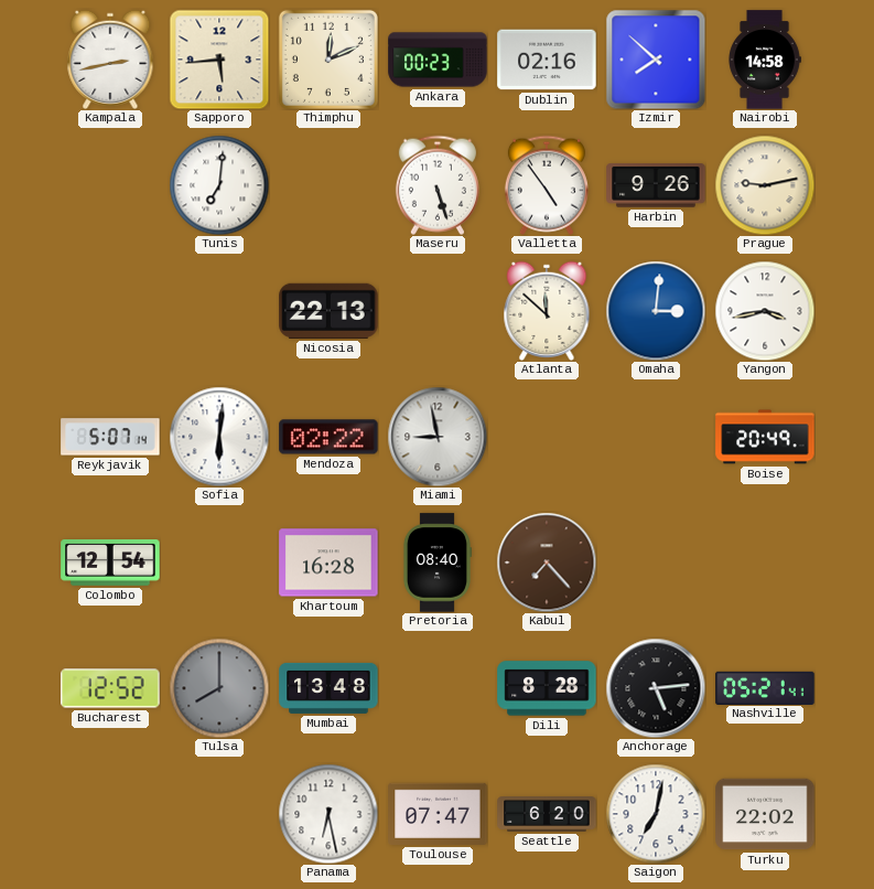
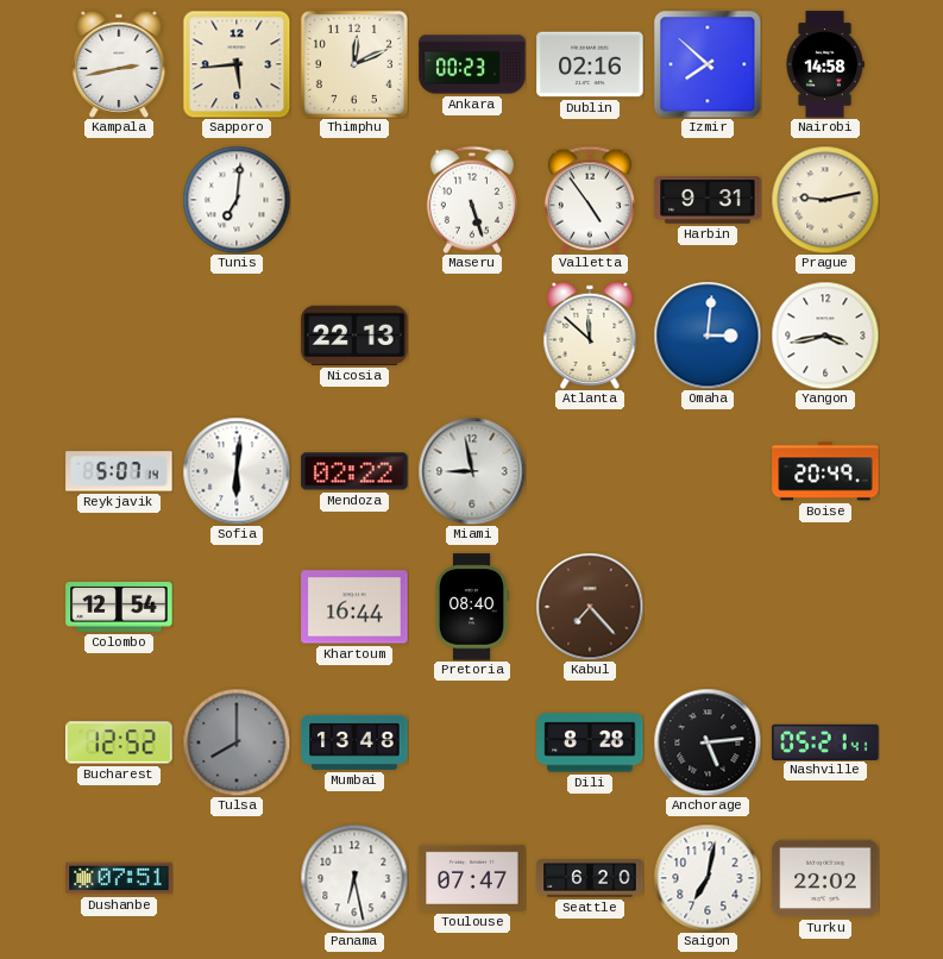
Harbin: 9:26 -> 9:31 (708, 200)
Khartoum: 16:28 -> 16:44 (354, 607)
Dushanbe: none -> 07:51 (119, 878)
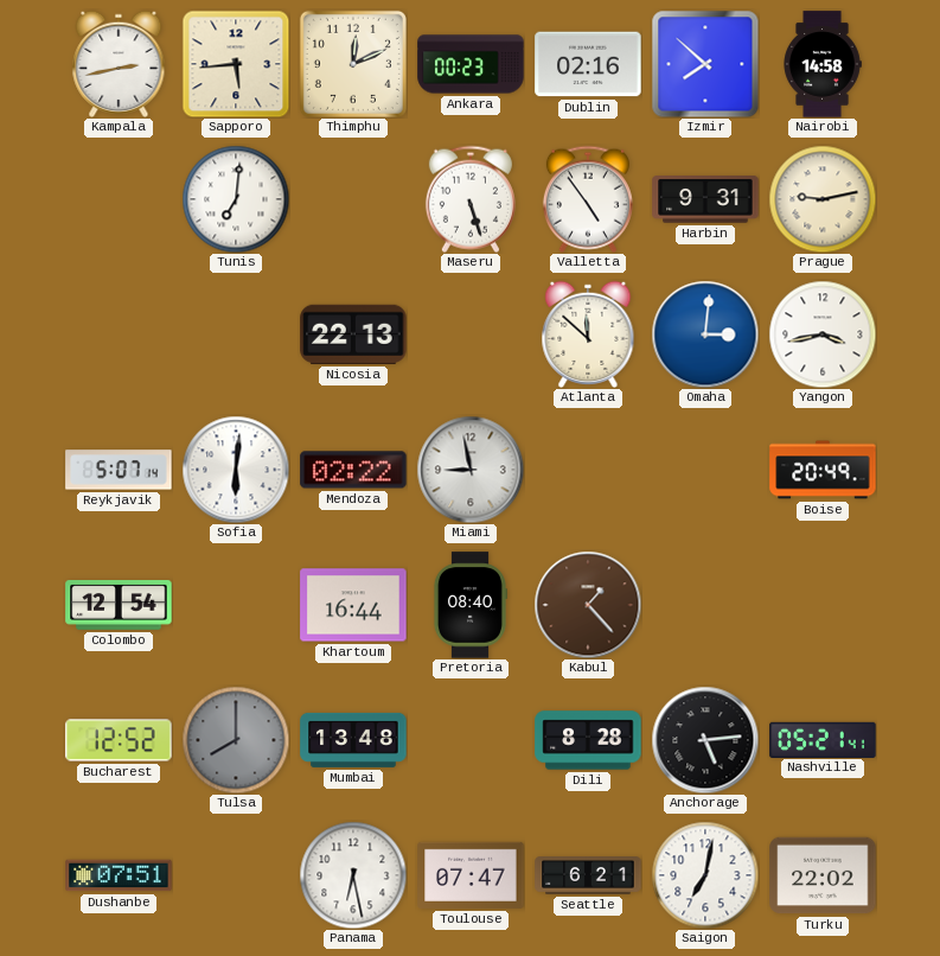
Kabul: 7:23 -> 1:23 (588, 605)
Seattle: 6:20 -> 6:21 (588, 875)
